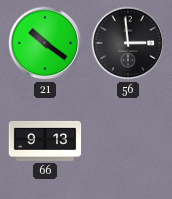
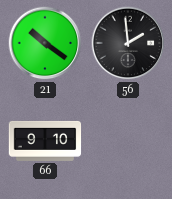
56: 2:59 -> 1:59 (128, 43)
66: 9:13 -> 9:10 (45, 141)
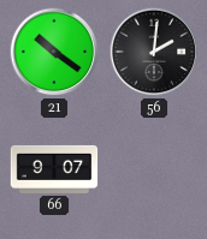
56: 1:59 -> 2:01 (154, 52)
66: 9:10 -> 9:07 (54, 169)
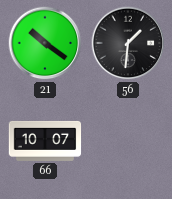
56: 2:01 -> 1:31 (128, 43)
66: 9:07 -> 10:07 (45, 141)
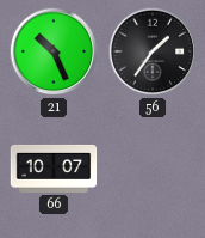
21: 10:21 -> 10:26 (54, 51)
56: 1:31 -> 1:36 (153, 51)
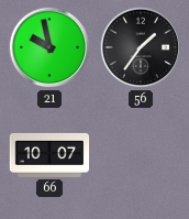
21: 10:26 -> 9:58 (49, 47)
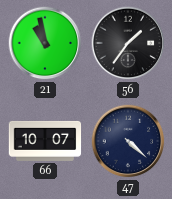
21: 9:58 -> 10:58 (45, 43)
47: none -> 4:22 (128, 141)
